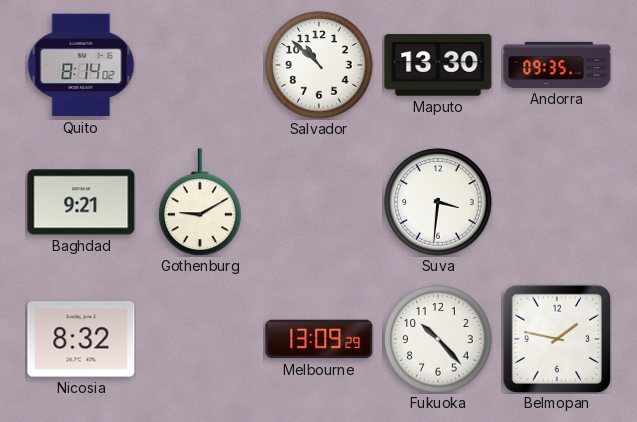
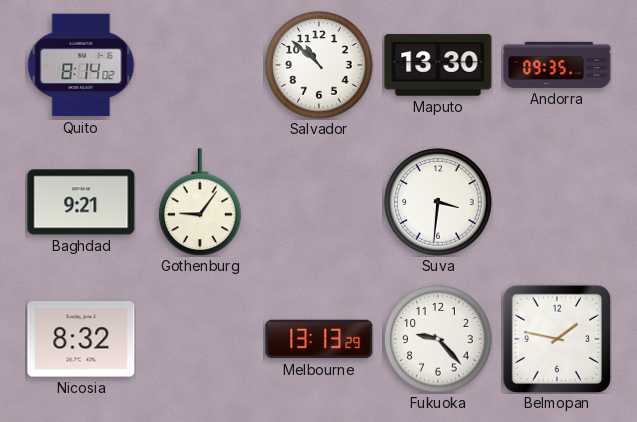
Gothenburg: 9:10 -> 9:06 (200, 202)
Melbourne: 13:09 -> 13:13 (319, 339)
Fukuoka: 10:23 -> 9:23 (438, 339)
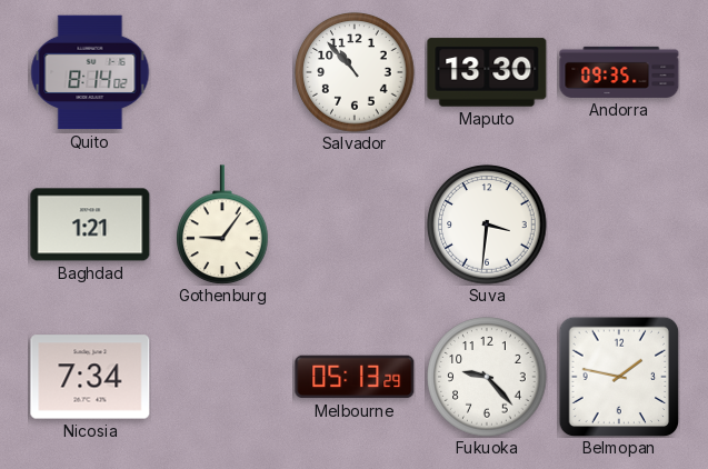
Salvador: 10:52 -> 10:53 (355, 72)
Baghdad: 9:21 -> 1:21 (90, 224)
Nicosia: 8:32 -> 7:34 (90, 377)
Melbourne: 13:13 -> 05:13 (355, 377)
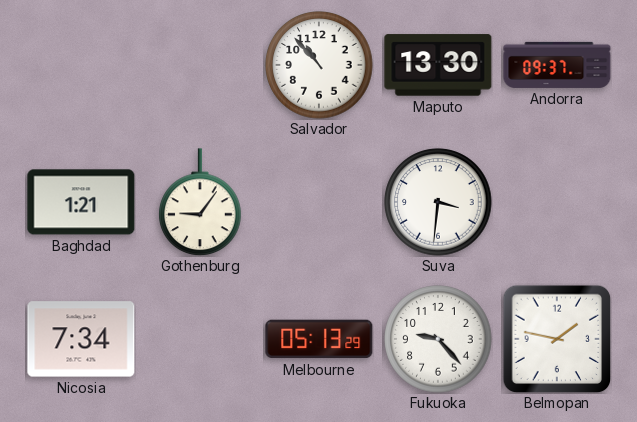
Quito: 8:14 -> none (90, 72)
Andorra: 09:35 -> 09:37 (557, 65)
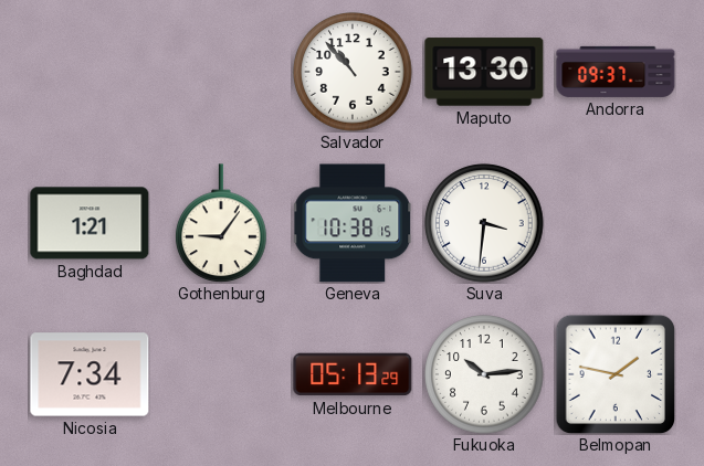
Geneva: none -> 10:38 (353, 223)
Fukuoka: 9:23 -> 10:14 (484, 374)
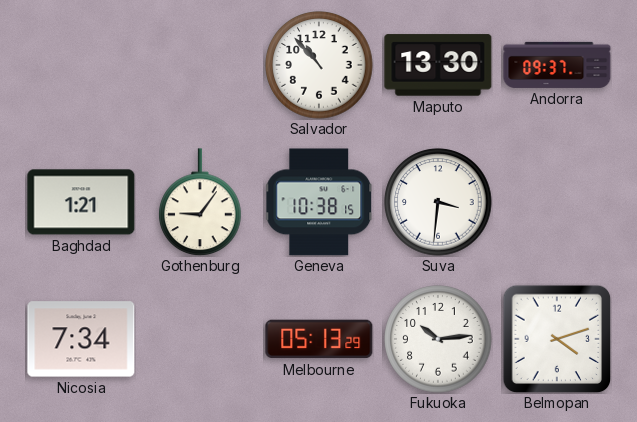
Belmopan: 1:47 -> 4:12 (557, 339)
